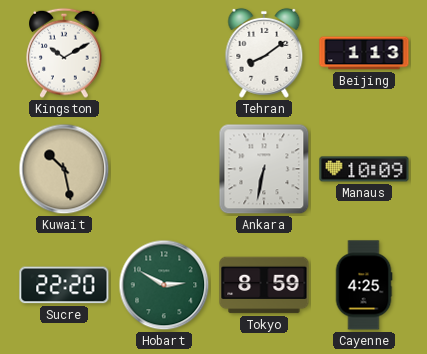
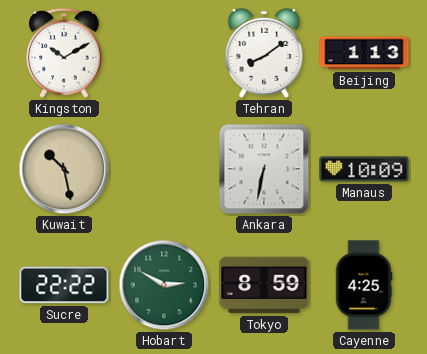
Sucre: 22:20 -> 22:22 (64, 285)
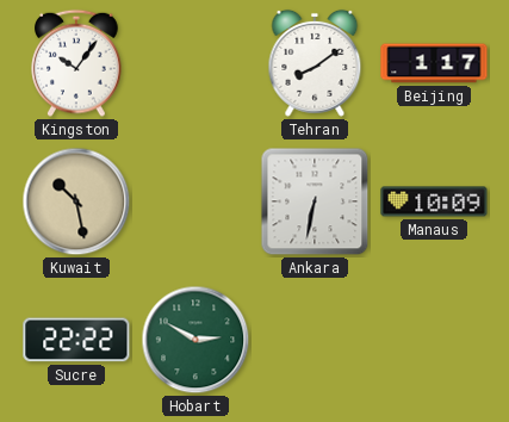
Kingston: 10:10 -> 10:06 (76, 63)
Beijing: 1:13 -> 1:17 (434, 63)
Tokyo: 8:59 -> none (264, 285)
Cayenne: 4:25 -> none (364, 285)
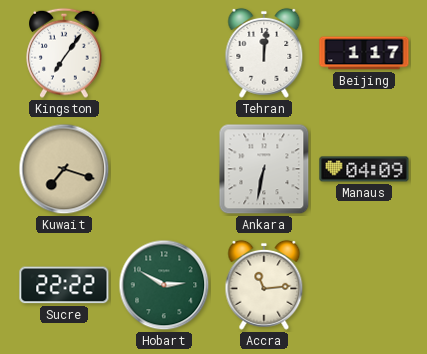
Kingston: 10:06 -> 7:06 (64, 53)
Tehran: 8:09 -> 12:01 (264, 53)
Kuwait: 10:28 -> 7:18 (64, 169)
Manaus: 10:09 -> 04:09 (364, 169)
Accra: none -> 11:14 (264, 285)
